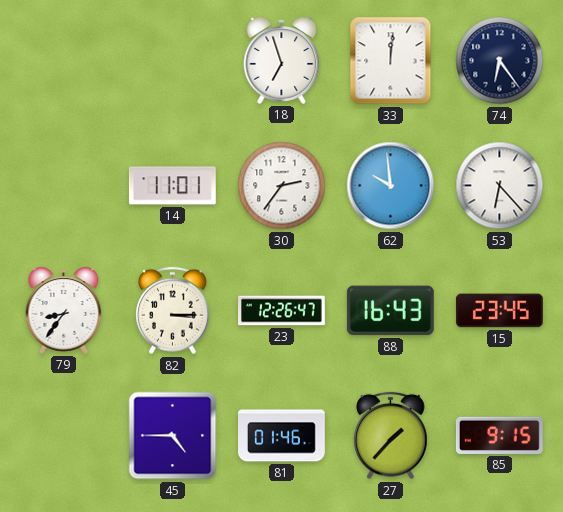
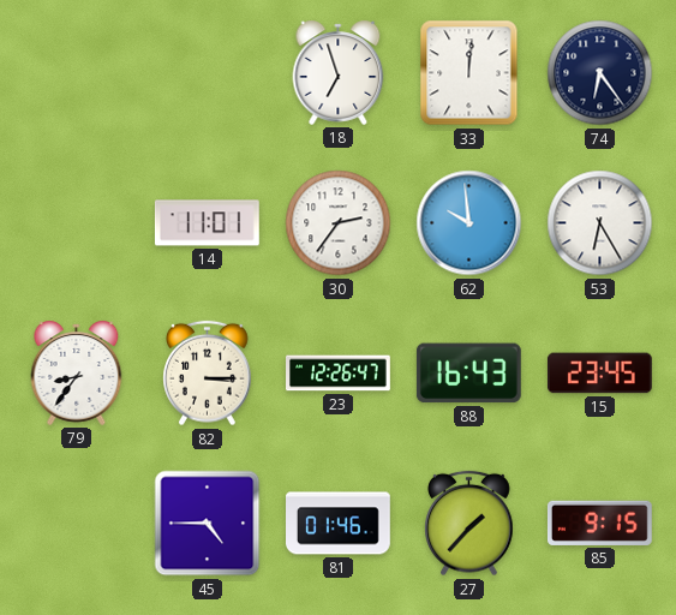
53: 6:23 -> 6:25 (600, 223)
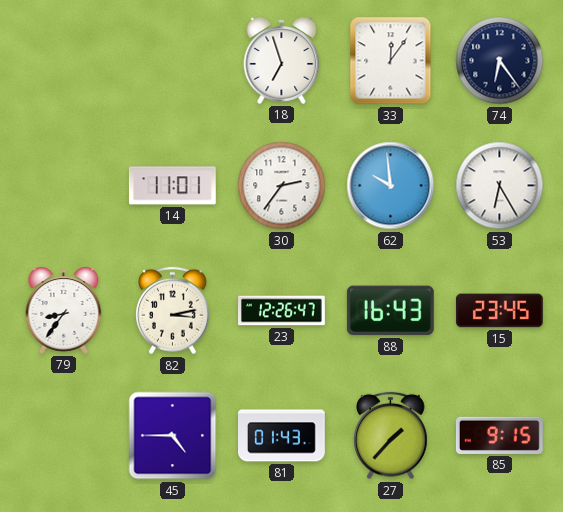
33: 12:01 -> 12:06 (391, 61)
82: 3:15 -> 3:13 (173, 311)
81: 01:46 -> 01:43 (282, 436)
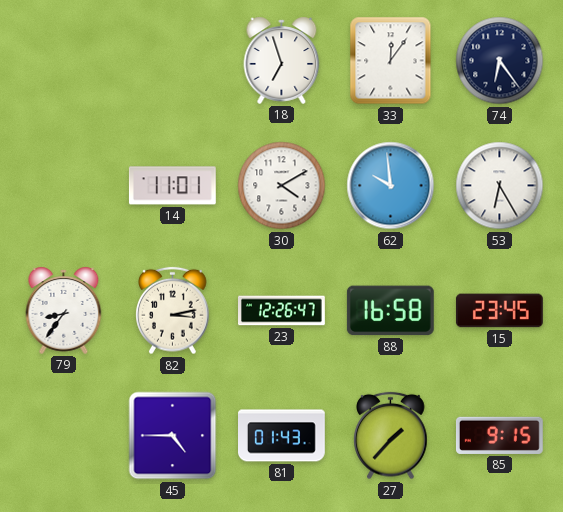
30: 2:36 -> 4:10 (282, 186)
88: 16:43 -> 16:58 (390, 311)
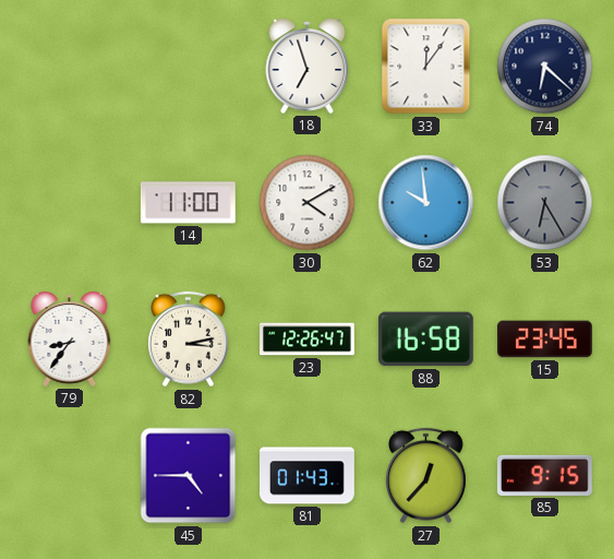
74: 6:24 -> 6:22 (545, 67)
14: 11:01 -> 11:00 (188, 203)
53 dial: white -> grey (545, 203)
27: 1:37 -> 12:37 (426, 476)
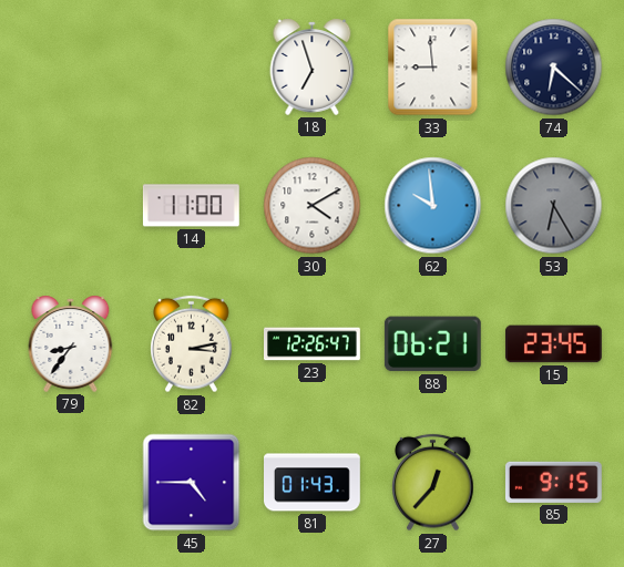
33: 12:06 -> 8:59 (433, 68)
88: 16:58 -> 06:21 (432, 344)
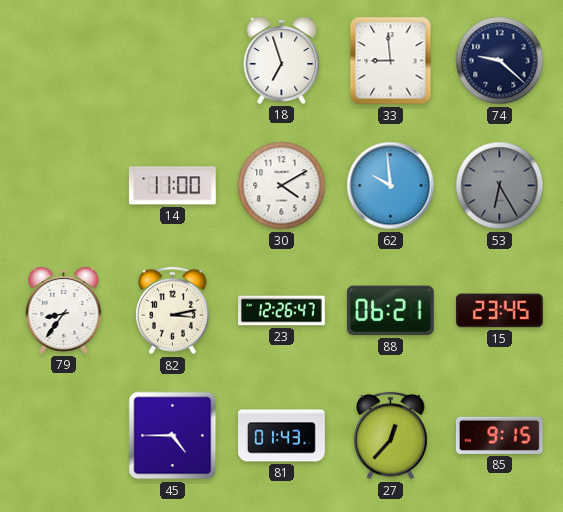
74: 6:22 -> 9:22 (500, 61)
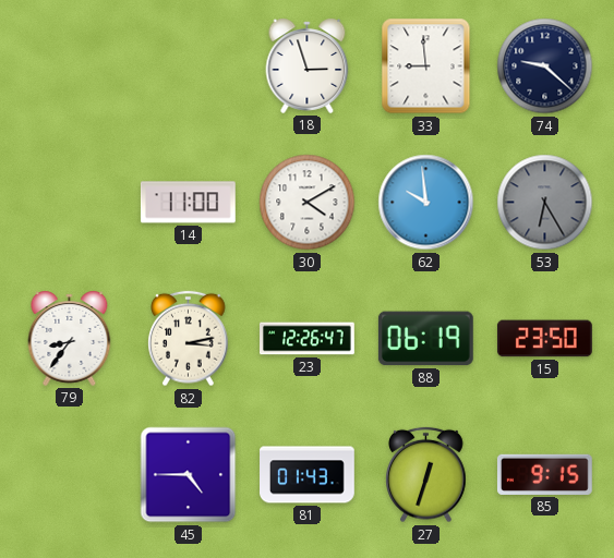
18: 6:57 -> 2:57 (308, 65)
88: 06:21 -> 06:19 (425, 339)
15: 23:45 -> 23:50 (544, 339)
27: 12:37 -> 12:33 (426, 475)
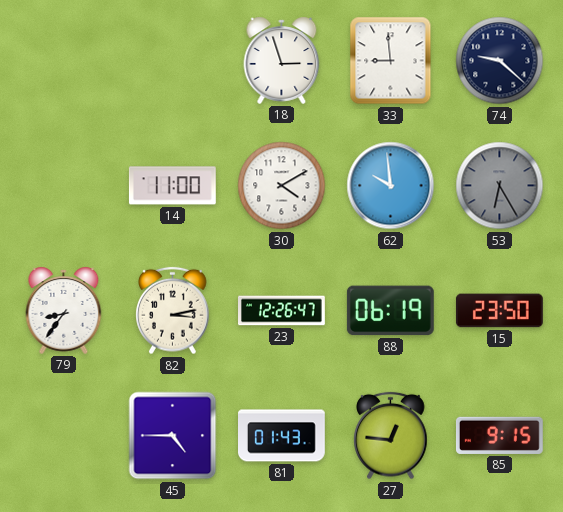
27: 12:33 -> 12:46 (391, 436)
